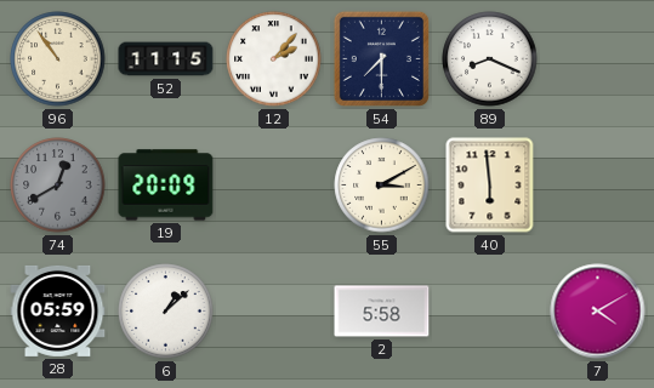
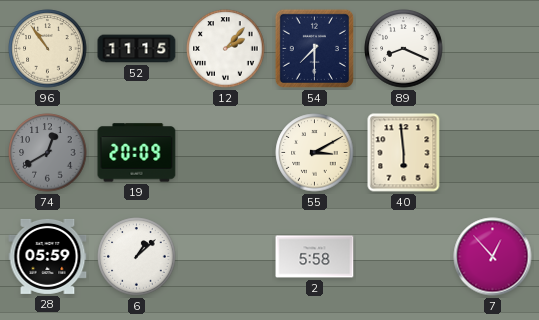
7: 4:10 -> 12:53 (493, 257)
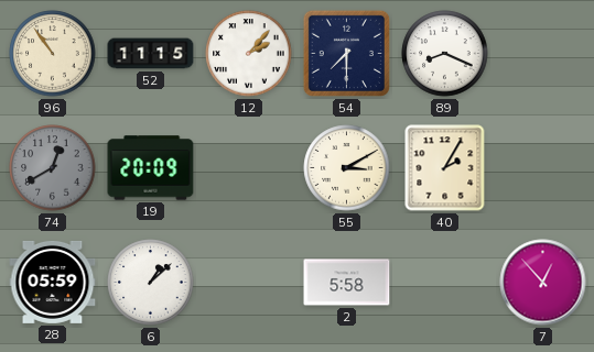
40: 5:59 -> 2:05 (445, 168)
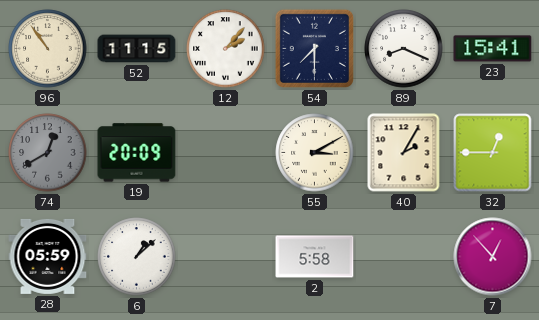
23: none -> 15:41 (493, 49)
32: none -> 12:45 (493, 153)
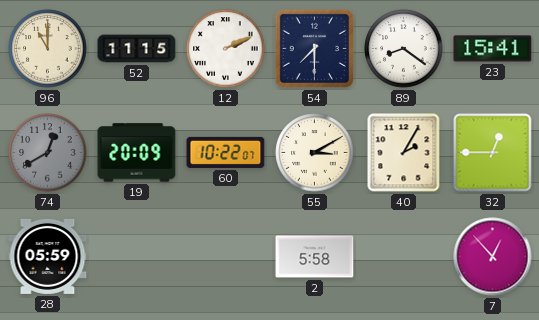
96: 10:54 -> 11:00 (48, 49)
12: 2:07 -> 2:11 (226, 49)
89: 8:19 -> 8:21 (404, 49)
60: none -> 10:22 (226, 152)
6: 1:08 -> none (137, 257)
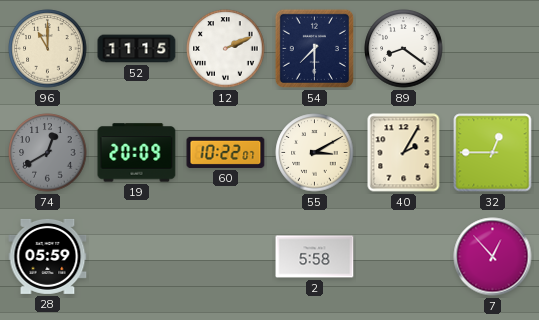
23: 15:41 -> none (493, 49)
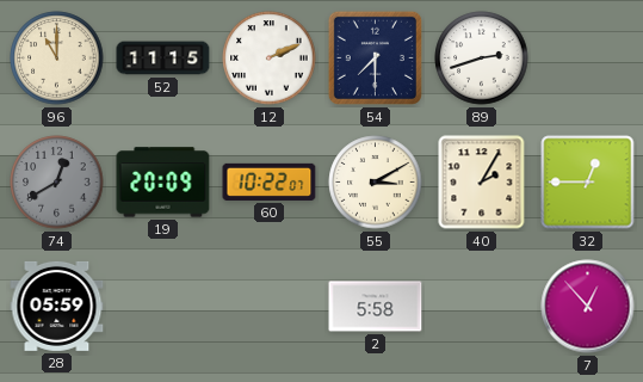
89: 8:21 -> 2:42 (482, 58)
